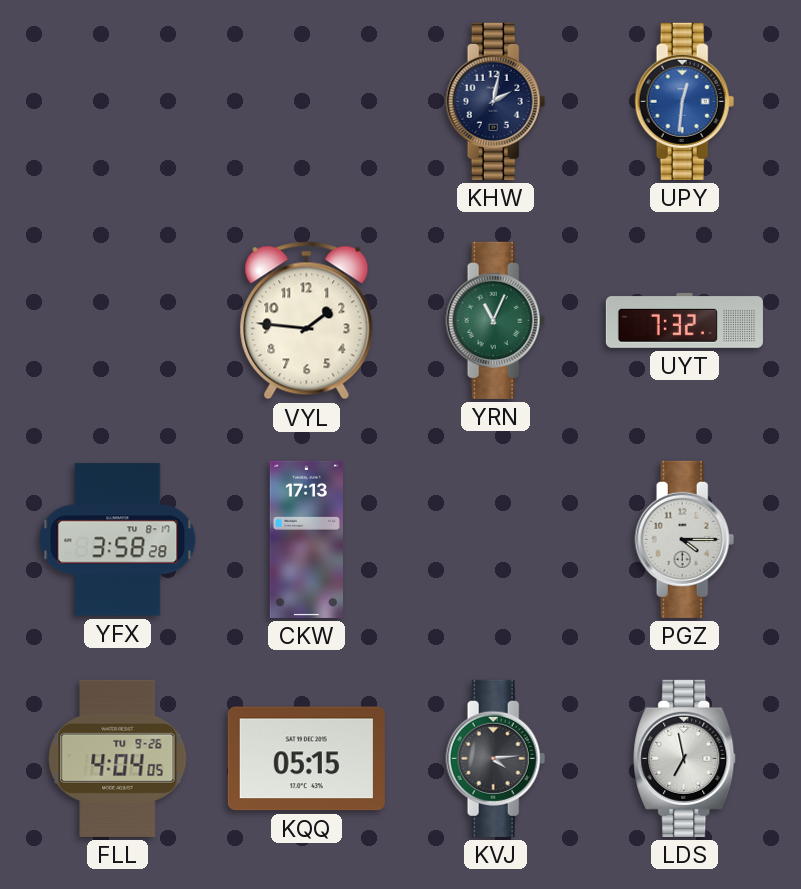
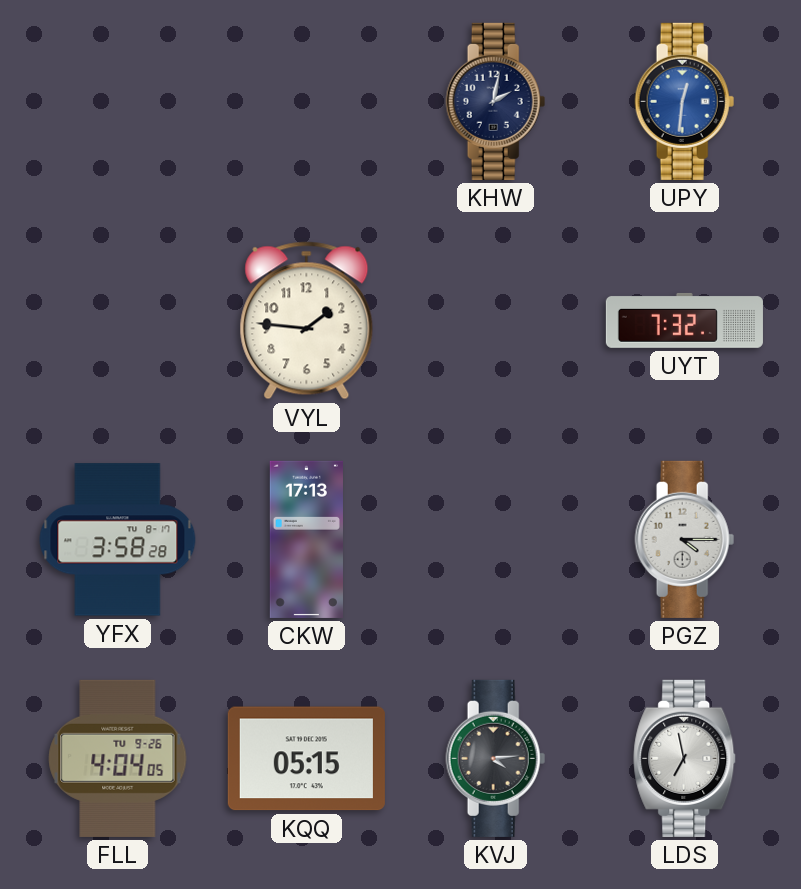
YRN: 11:04 -> none (496, 320)
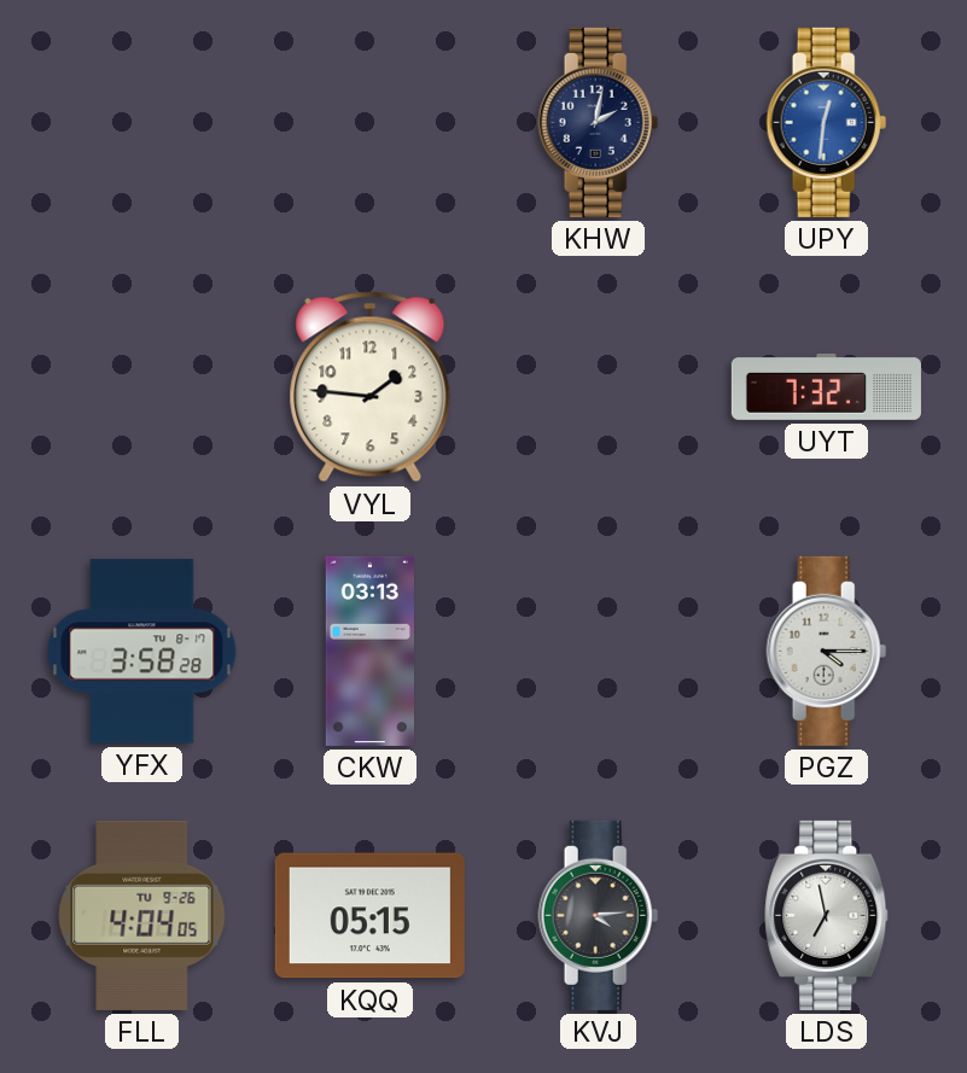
CKW: 17:13 -> 03:13 (369, 651)
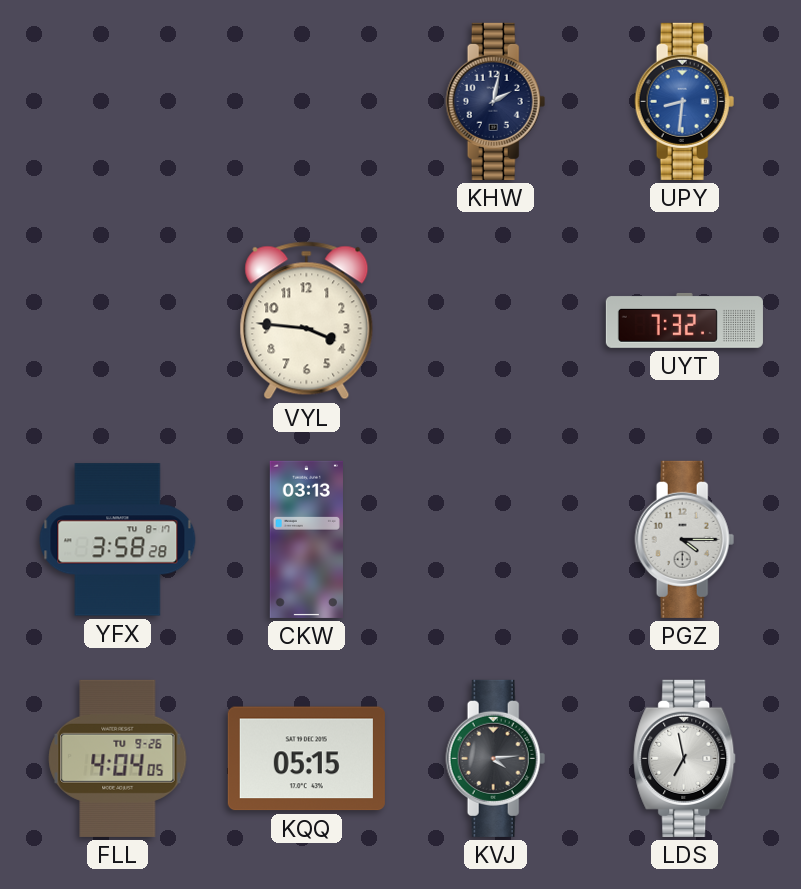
UPY: 12:31 -> 8:31 (685, 101)
VYL: 1:46 -> 3:46 (307, 321)
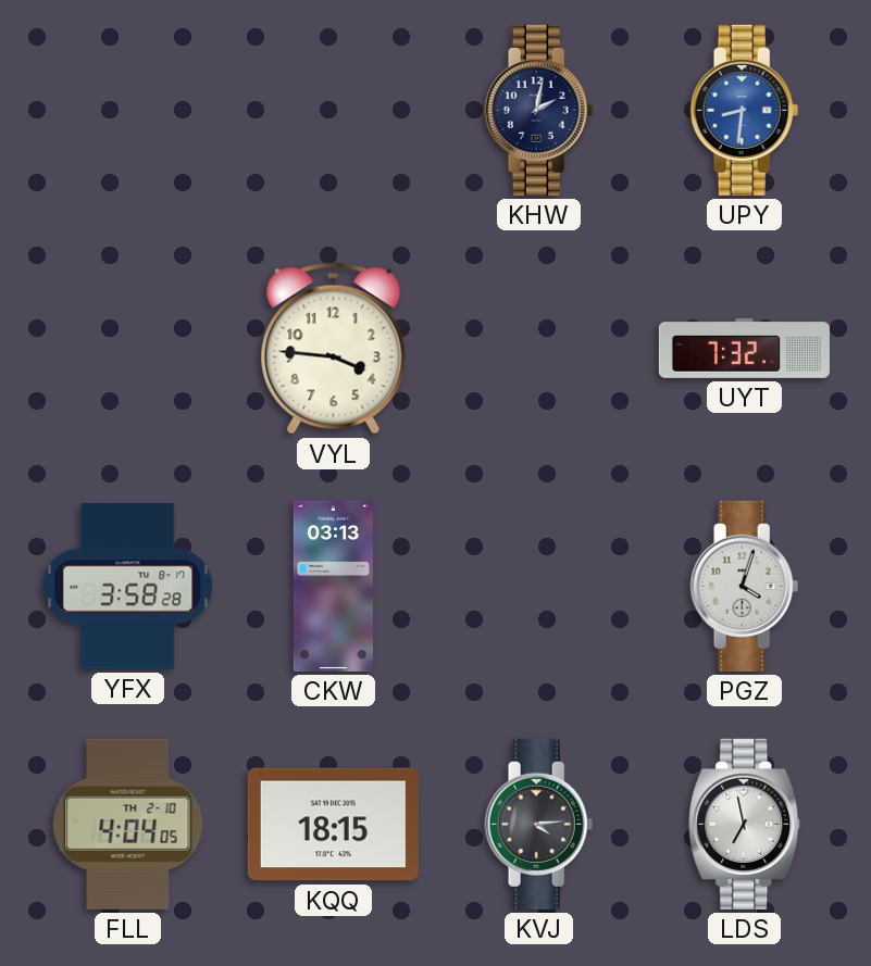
PGZ: 4:15 -> 4:03 (745, 586)
FLL date: TU 9-26 -> TH 2-10 (128, 824)
KQQ: 05:15 -> 18:15 (333, 825)
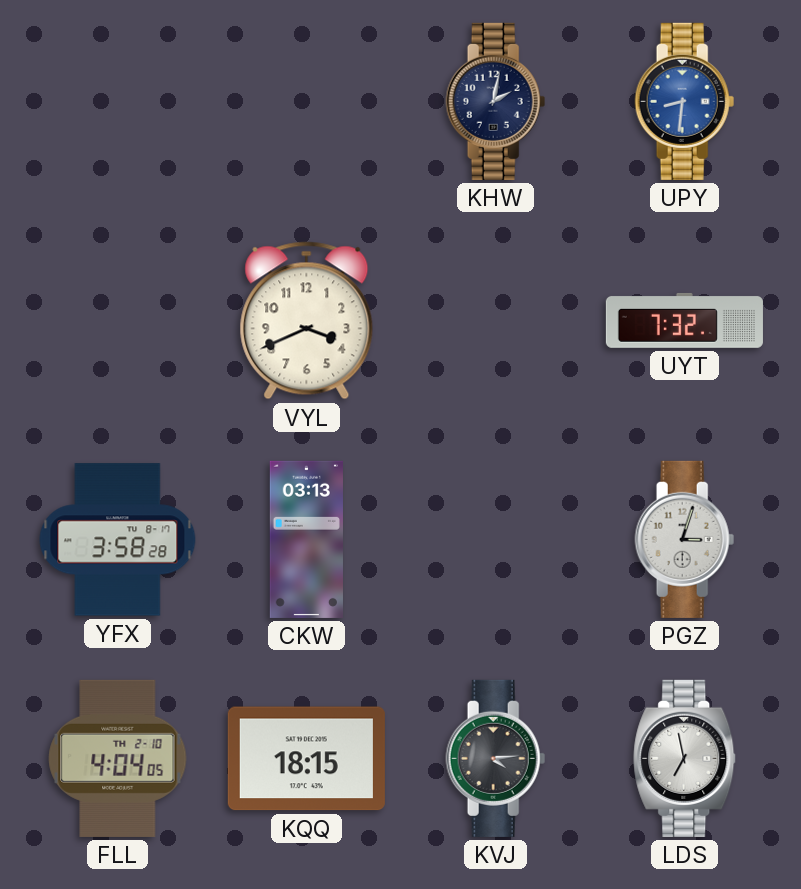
VYL: 3:46 -> 3:41 (307, 321)
PGZ: 4:03 -> 3:03 (685, 539)
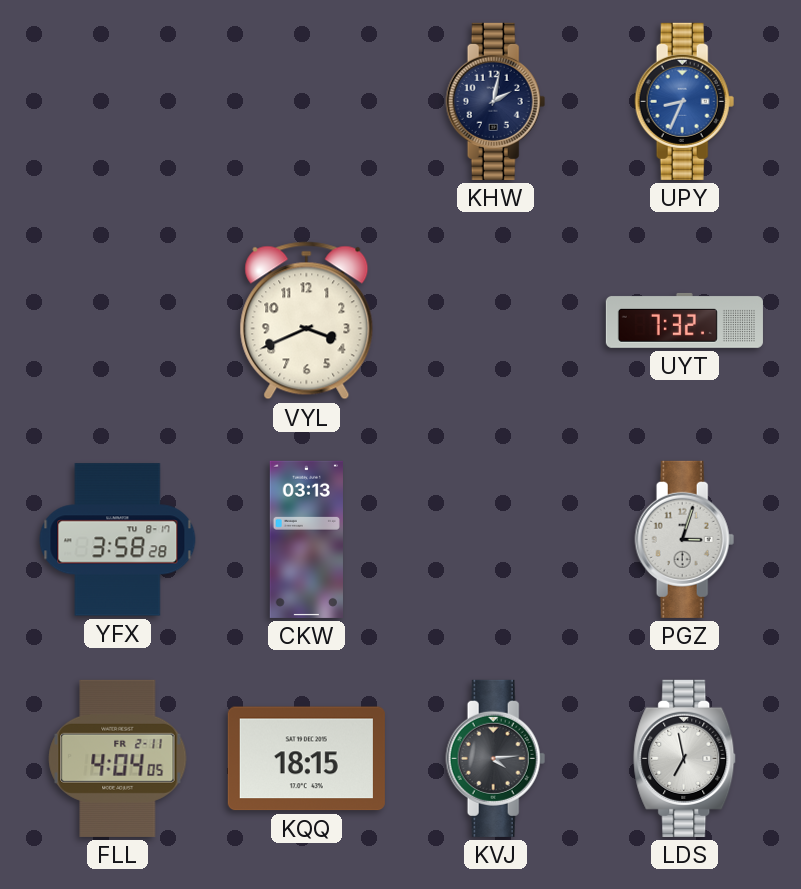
UPY: 8:31 -> 8:34 (685, 101)
FLL date: TH 2-10 -> FR 2-11 (118, 758)
